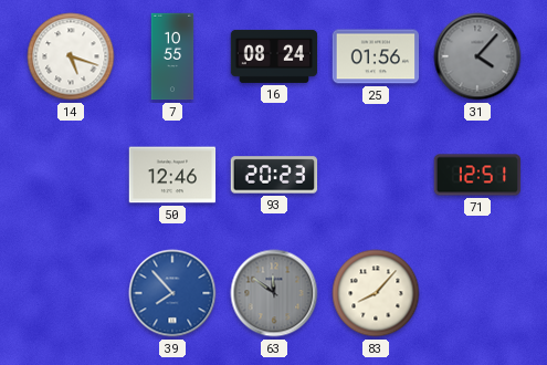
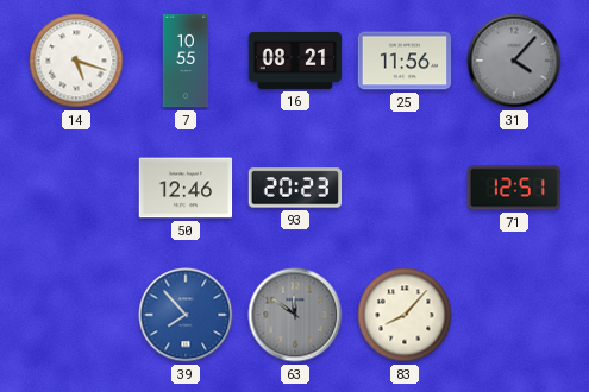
16: 08:24 -> 08:21 (295, 61)
25: 01:56 -> 11:56 (405, 61)
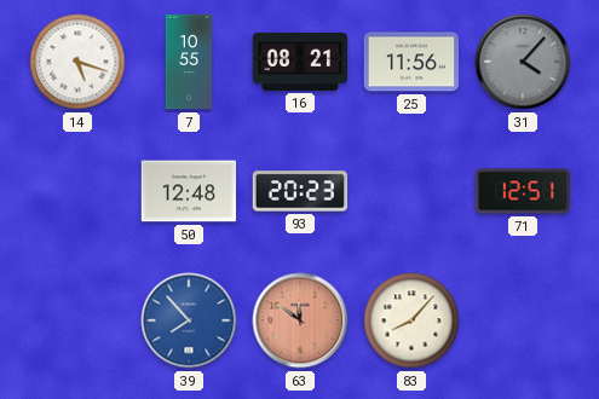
50: 12:46 -> 12:48 (189, 191)
63 dial: grey -> salmon (300, 320)
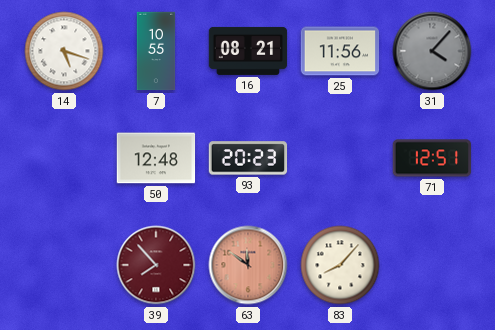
39 dial: blue -> burgundy (156, 265)
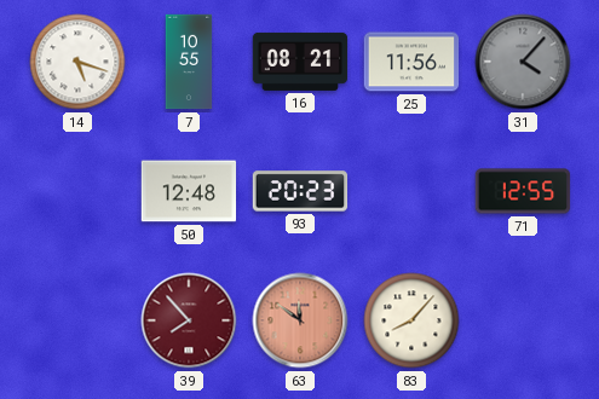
71: 12:51 -> 12:55 (523, 191)
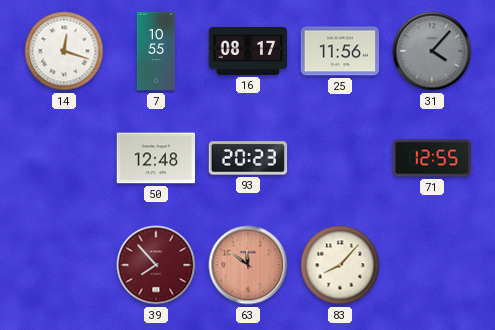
14: 5:18 -> 12:18 (64, 51)
16: 08:21 -> 08:17 (248, 51)
